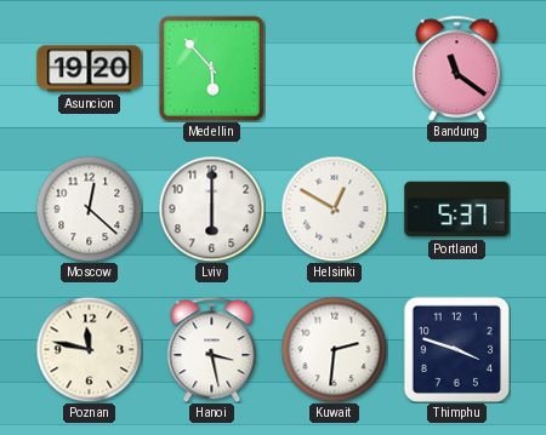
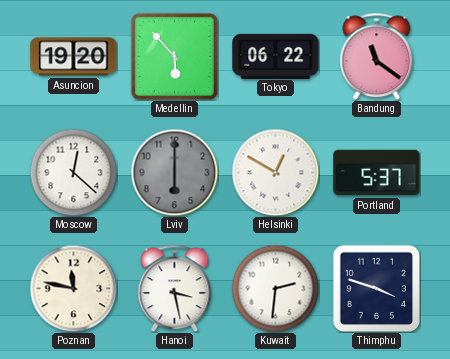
Tokyo: none -> 06:22 (276, 56)
Lviv dial: white -> grey (174, 172)
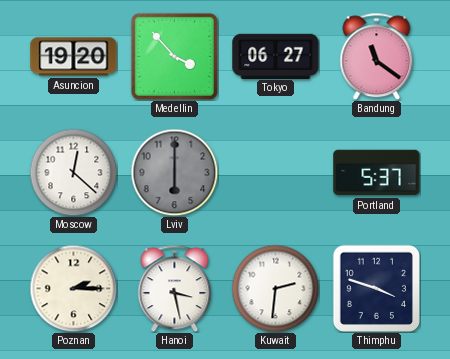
Medellin: 5:53 -> 3:53 (174, 56)
Tokyo: 06:22 -> 06:27 (276, 56)
Helsinki: 12:50 -> none (275, 172)
Poznan: 11:47 -> 2:15 (73, 288)
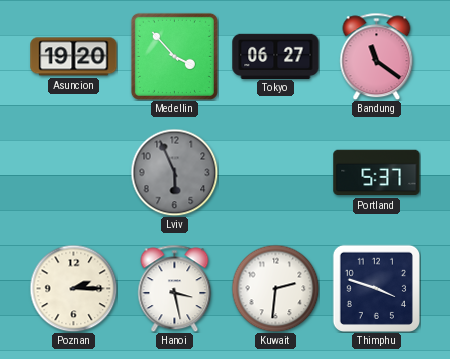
Moscow: 12:22 -> none (73, 172)
Lviv: 6:00 -> 5:56 (174, 172)
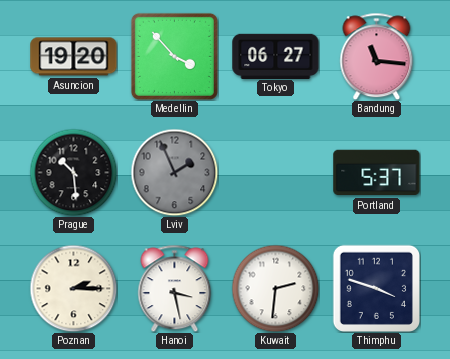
Bandung: 11:21 -> 11:16 (377, 56)
Prague: none -> 10:29 (73, 172)
Lviv: 5:56 -> 1:56 (174, 172)
